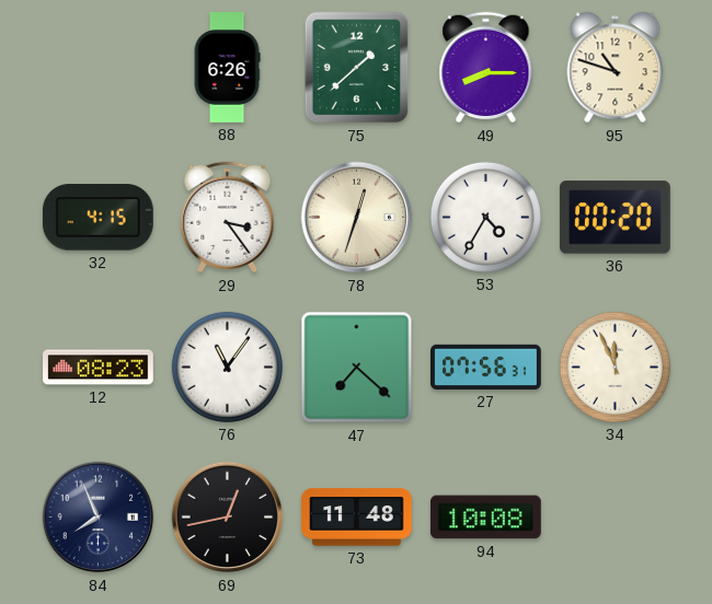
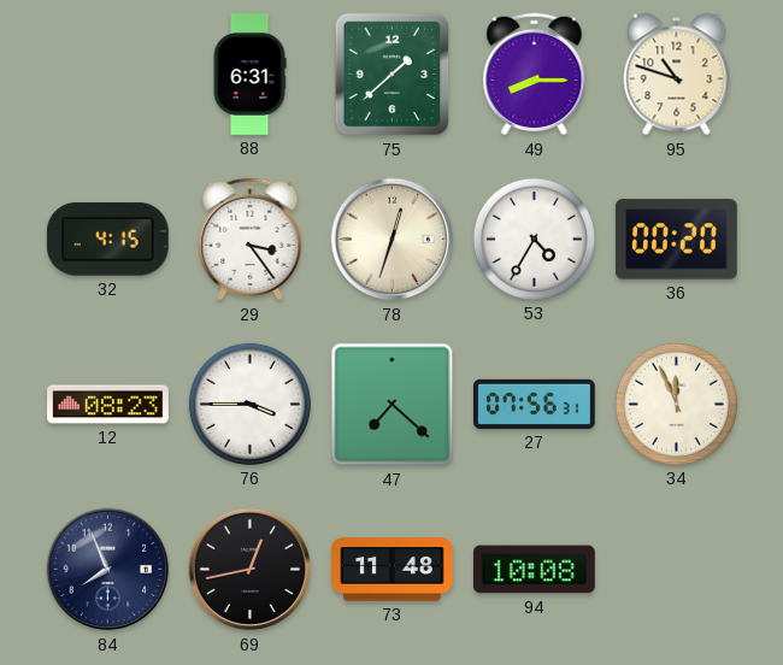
88: 6:26 -> 6:31 (249, 75)
76: 11:06 -> 3:45 (249, 404)
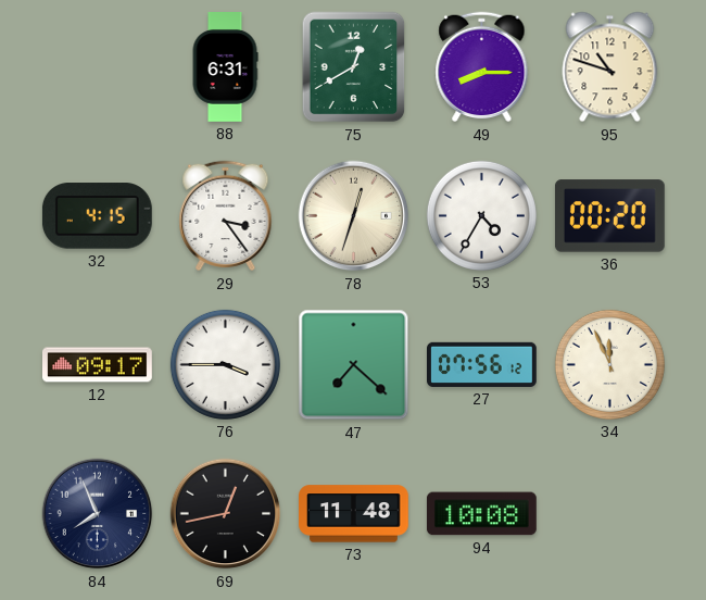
75: 1:38 -> 12:40 (354, 67)
12: 08:23 -> 09:17 (98, 365)
27: 07:56:31 -> 07:56:12 (482, 364)
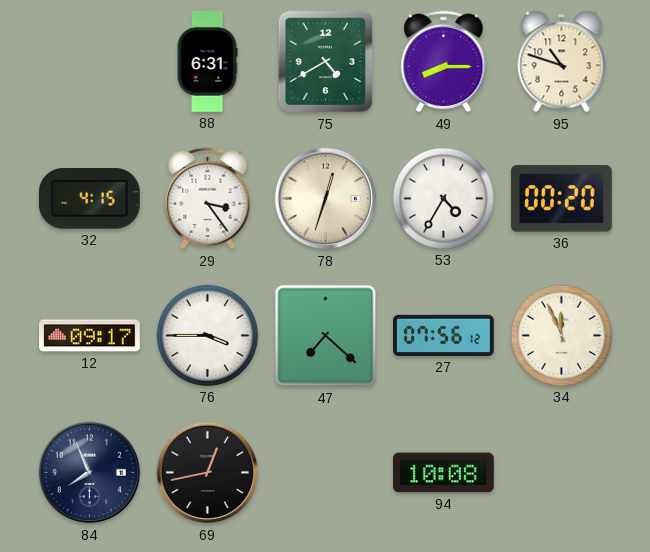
75: 12:40 -> 4:40 (326, 62)
73: 11:48 -> none (354, 514)
